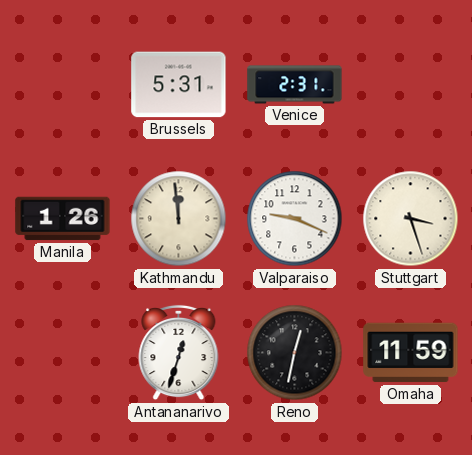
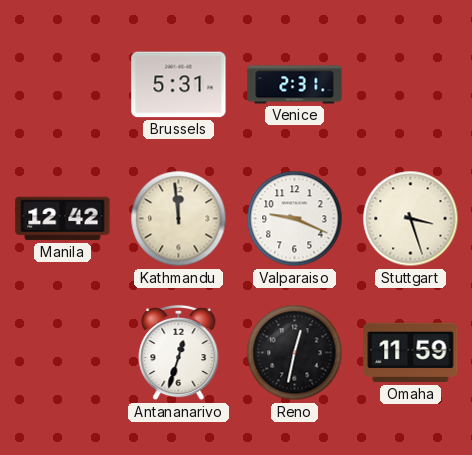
Manila: 1:26 -> 12:42 (63, 219)
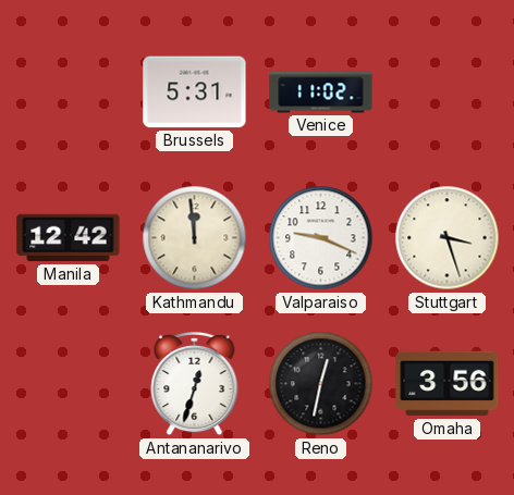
Venice: 2:31 -> 11:02 (321, 92)
Omaha: 11:59 -> 3:56 (448, 384)
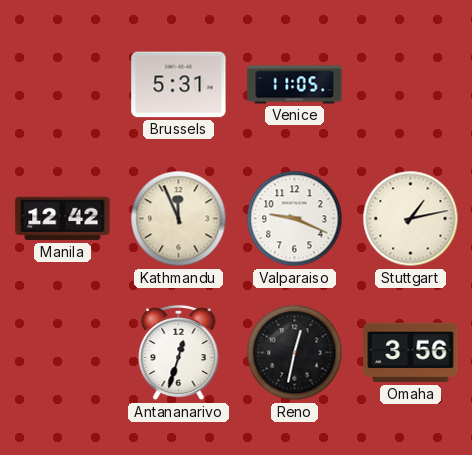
Venice: 11:02 -> 11:05 (295, 85)
Kathmandu: 11:59 -> 11:56 (179, 219)
Stuttgart: 3:27 -> 1:13 (411, 219)
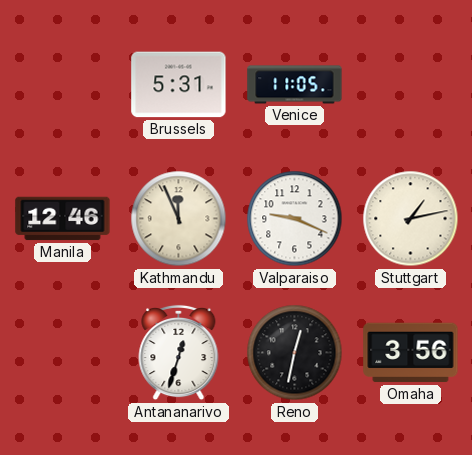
Manila: 12:42 -> 12:46 (63, 219)
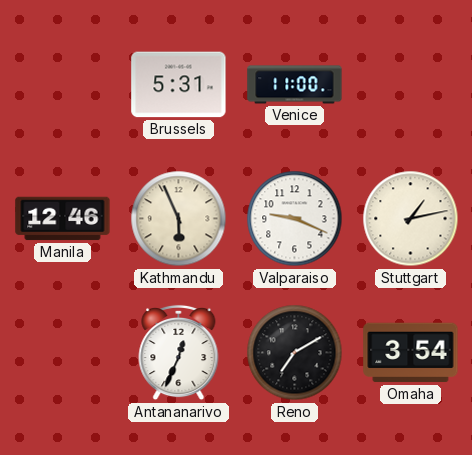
Venice: 11:05 -> 11:00 (295, 85)
Kathmandu: 11:56 -> 5:56 (179, 219)
Antananarivo: 12:33 -> 12:34 (179, 353)
Reno: 12:32 -> 7:10 (295, 353)
Omaha: 3:56 -> 3:54 (411, 353)
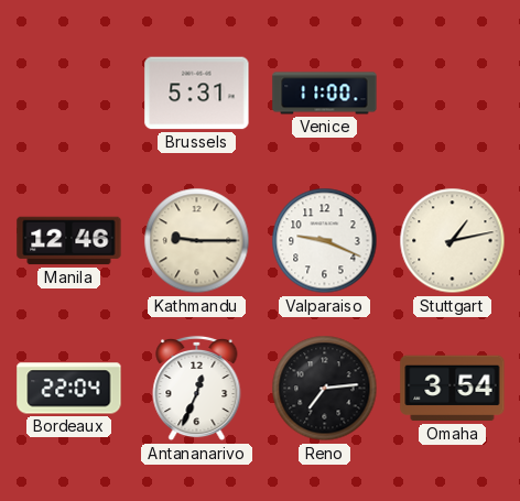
Kathmandu: 5:56 -> 9:15 (197, 241)
Bordeaux: none -> 22:04 (69, 389)
Reno: 7:10 -> 7:14 (325, 389)
